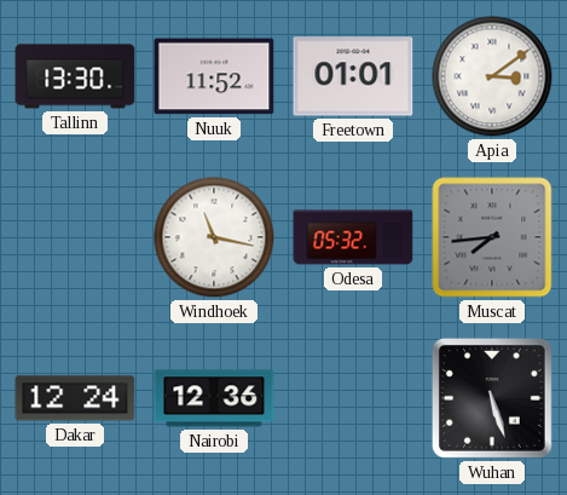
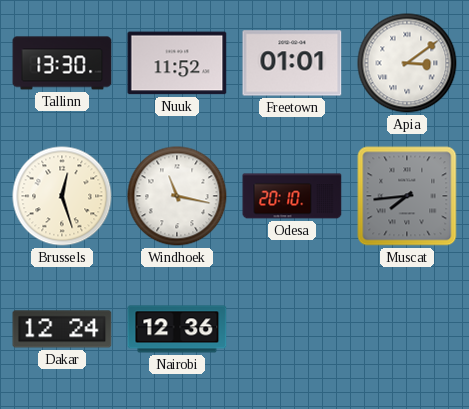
Brussels: none -> 12:27 (62, 196)
Odesa: 05:32 -> 20:10 (292, 196)
Wuhan: 5:27 -> none (492, 398)
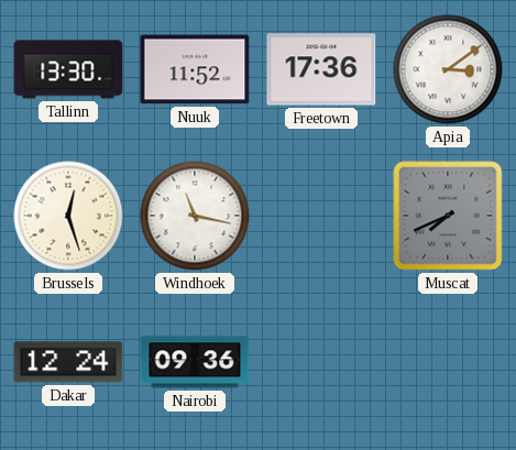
Freetown: 01:01 -> 17:36 (321, 69)
Odesa: 20:10 -> none (292, 196)
Muscat: 7:44 -> 7:41 (448, 216)
Nairobi: 12:36 -> 09:36 (195, 362)
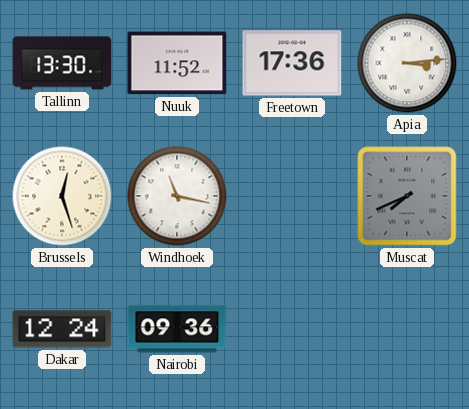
Apia: 3:09 -> 3:14 (407, 63)
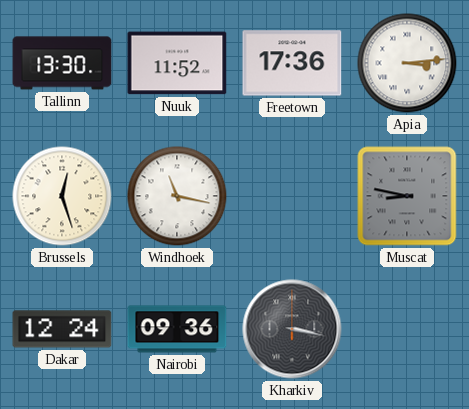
Muscat: 7:41 -> 8:47 (407, 196)
Kharkiv: none -> 3:17 (292, 329)
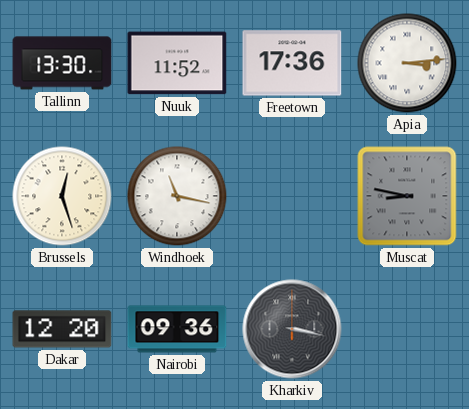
Dakar: 12:24 -> 12:20 (62, 329)
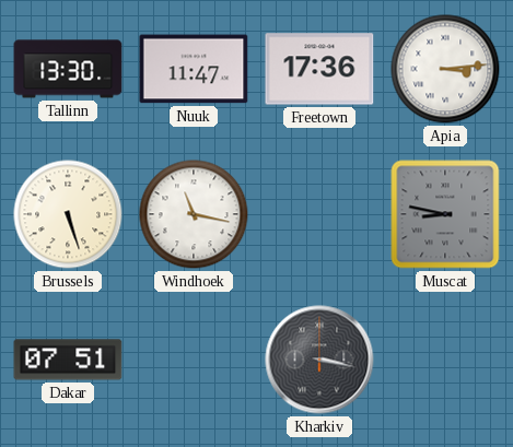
Nuuk: 11:52 -> 11:47 (194, 69)
Brussels: 12:27 -> 5:27 (68, 214)
Dakar: 12:20 -> 07:51 (68, 360)
Nairobi: 09:36 -> none (177, 329)
